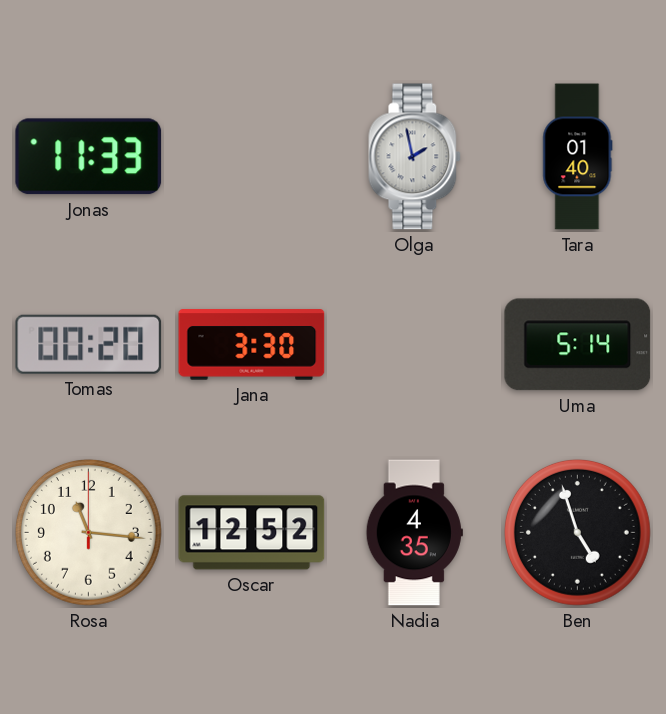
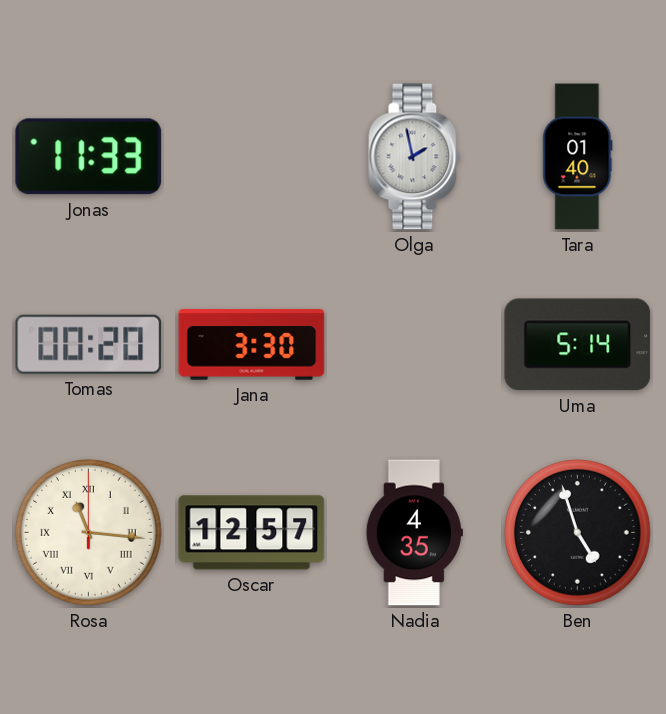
Rosa numerals: Arabic -> Roman (88, 532)
Oscar: 12:52 -> 12:57 (252, 533)
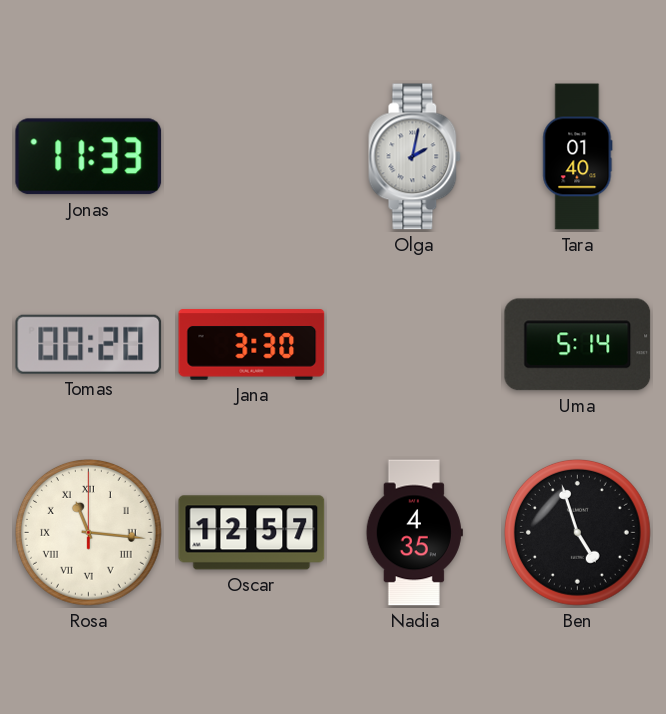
Olga: 1:58 -> 2:02 (415, 157)
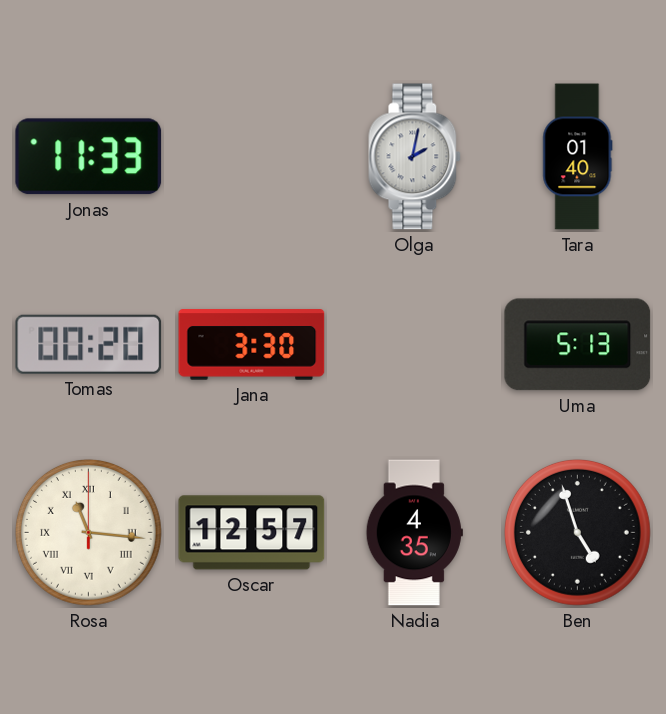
Uma: 5:14 -> 5:13 (578, 345)
